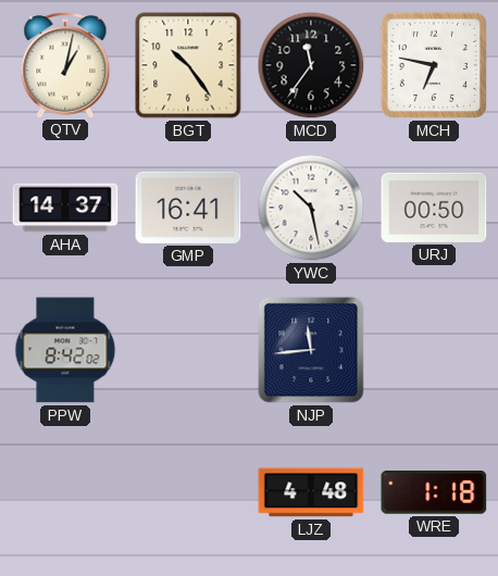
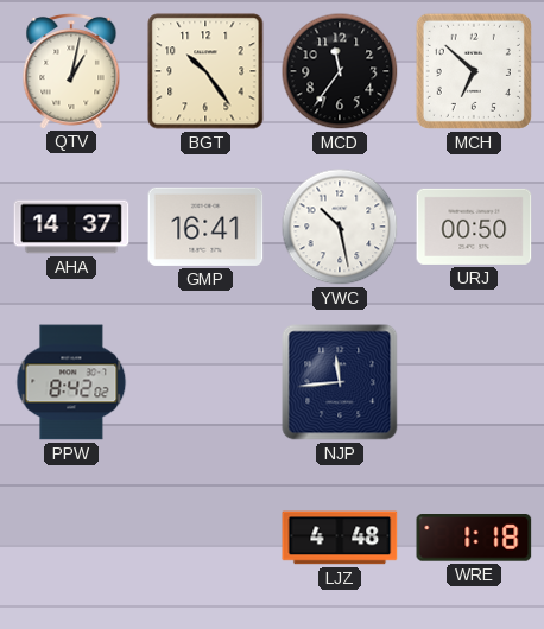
MCH: 6:47 -> 6:52 (474, 71)
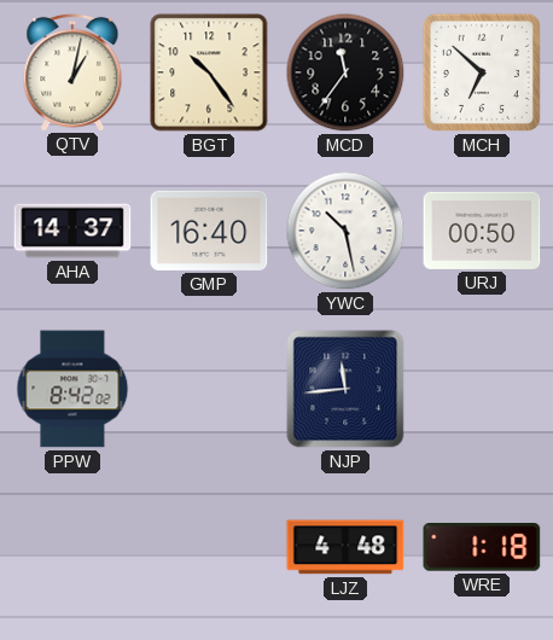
GMP: 16:41 -> 16:40 (209, 231)
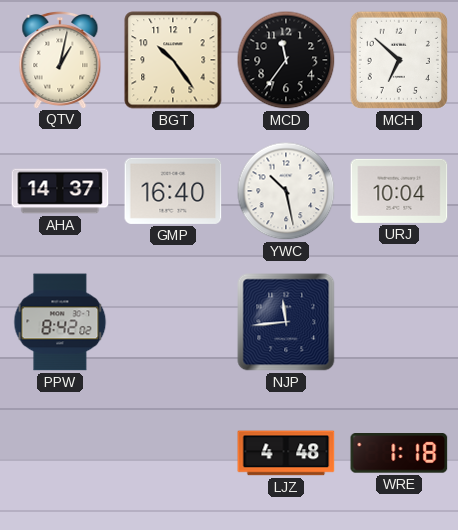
URJ: 00:50 -> 10:04 (399, 191)
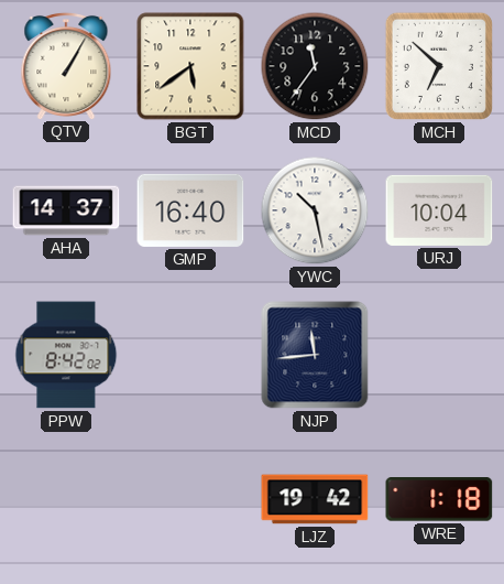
QTV: 1:02 -> 1:05 (66, 65)
BGT: 10:24 -> 5:39 (190, 66)
LJZ: 4:48 -> 19:42 (315, 499)
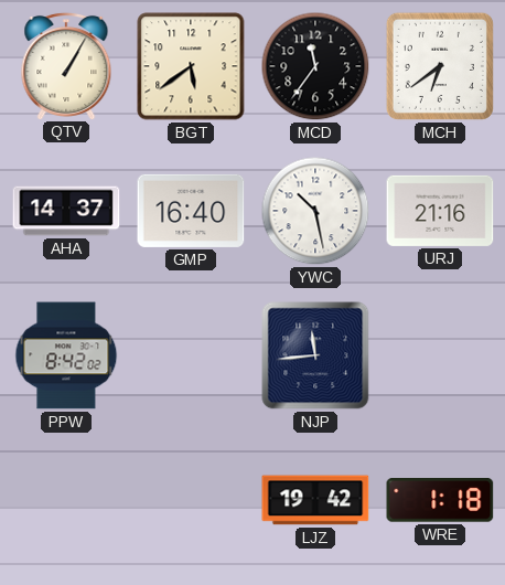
MCH: 6:52 -> 6:39 (440, 66)
URJ: 10:04 -> 21:16 (440, 211)
